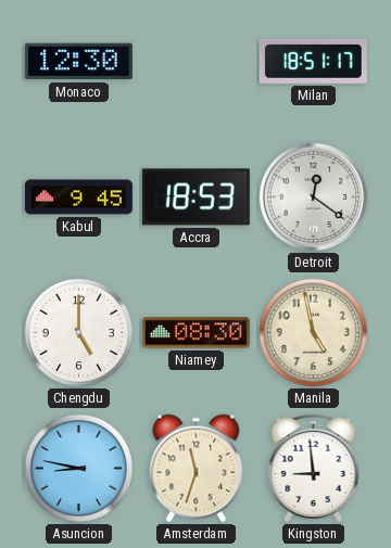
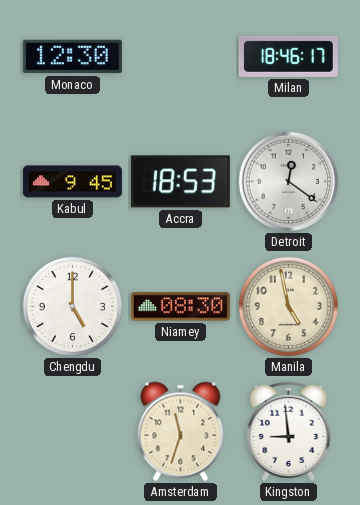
Milan: 18:51 -> 18:46 (288, 56)
Asuncion: 8:47 -> none (78, 468)
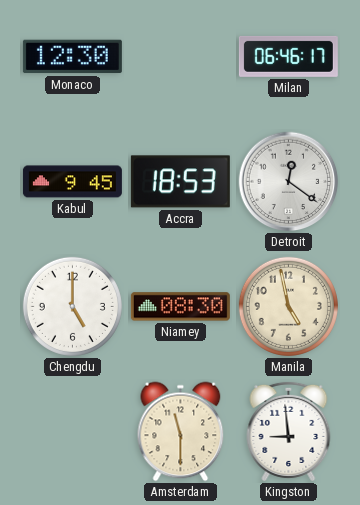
Milan: 18:46 -> 06:46 (288, 56)
Amsterdam: 11:33 -> 11:30 (181, 432)
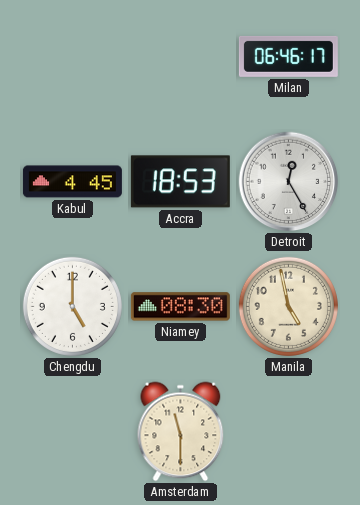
Monaco: 12:30 -> none (72, 57)
Kabul: 9:45 -> 4:45 (72, 182)
Detroit: 12:21 -> 12:25 (289, 182)
Kingston: 8:59 -> none (289, 431)
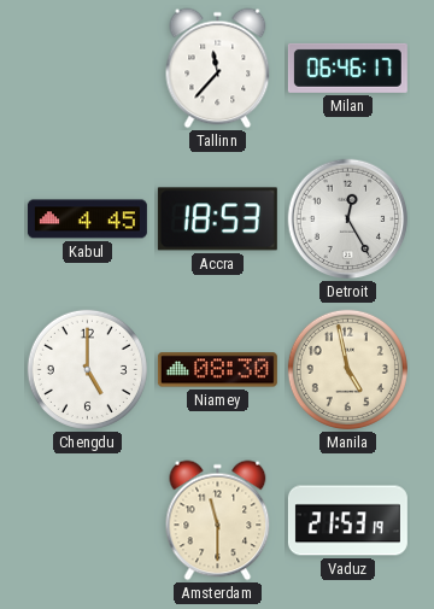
Tallinn: none -> 11:37 (218, 69)
Vaduz: none -> 21:53 (347, 521)
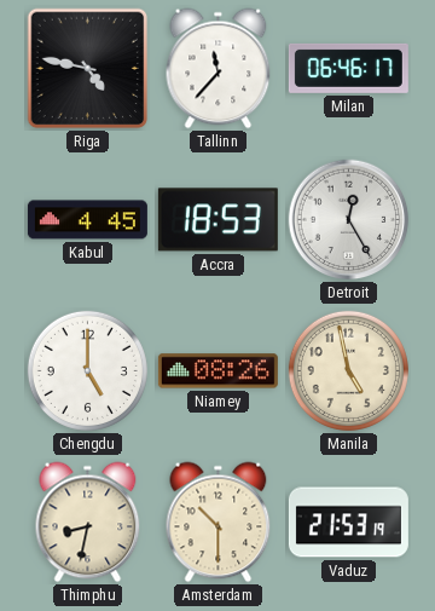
Riga: none -> 4:47 (88, 69)
Niamey: 08:30 -> 08:26 (217, 371)
Thimphu: none -> 8:32 (88, 523)
Amsterdam: 11:30 -> 10:30 (219, 523)
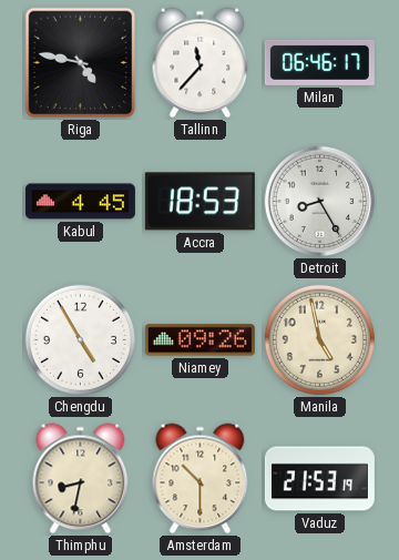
Detroit: 12:25 -> 8:25 (320, 202)
Chengdu: 5:00 -> 4:55 (80, 339)
Niamey: 08:26 -> 09:26 (199, 340)
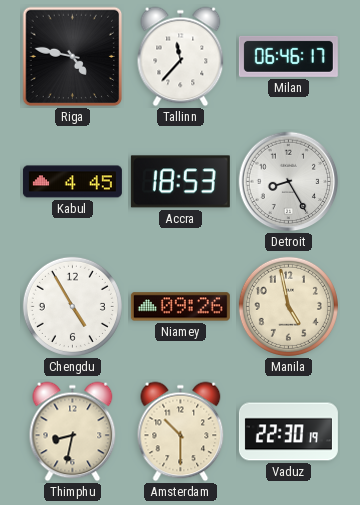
Vaduz: 21:53 -> 22:30 (288, 432)
